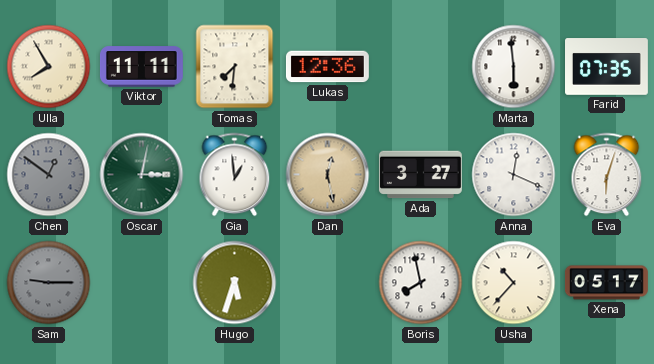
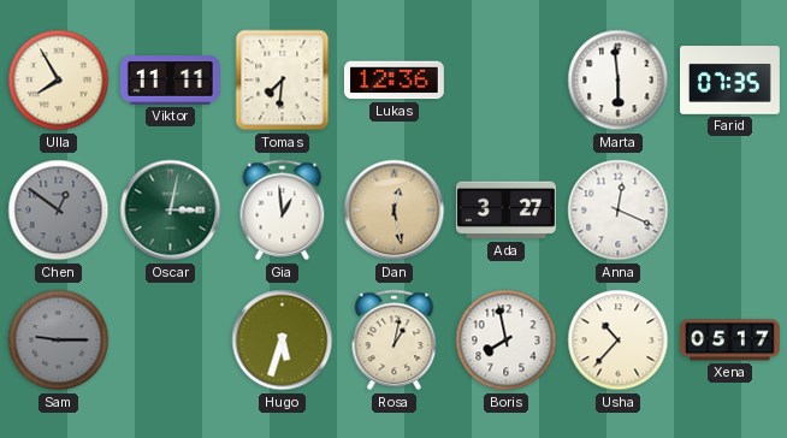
Eva: 6:03 -> none (607, 175)
Rosa: none -> 1:02 (395, 341)
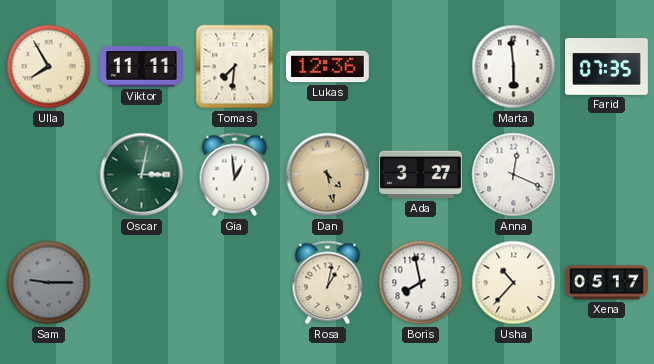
Chen: 12:51 -> none (59, 211)
Dan: 12:28 -> 4:28 (328, 175)
Hugo: 5:33 -> none (283, 341)
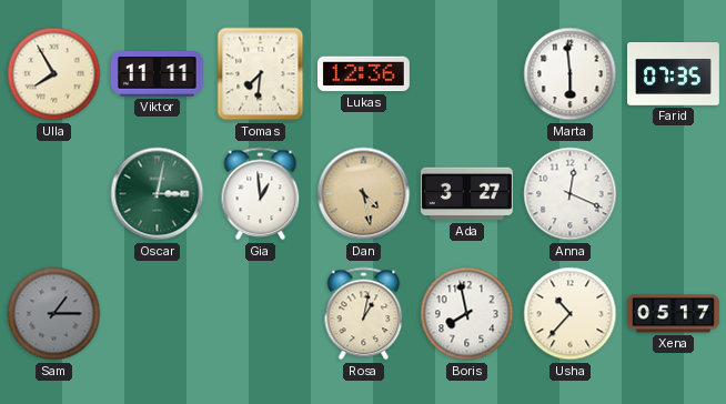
Sam: 9:15 -> 1:15 (54, 314)
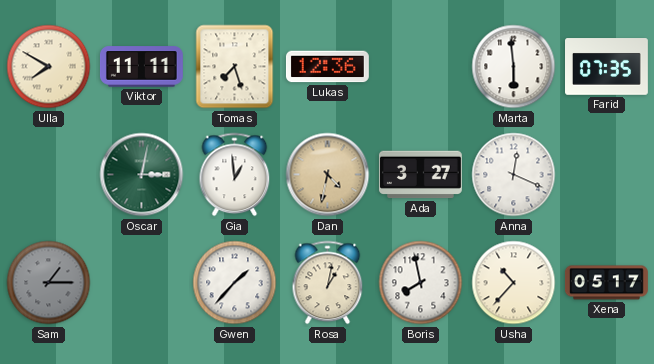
Ulla: 7:55 -> 7:50 (49, 67)
Tomas: 7:31 -> 7:27 (235, 67)
Dan: 4:28 -> 4:32 (328, 175)
Gwen: none -> 1:37 (235, 283)
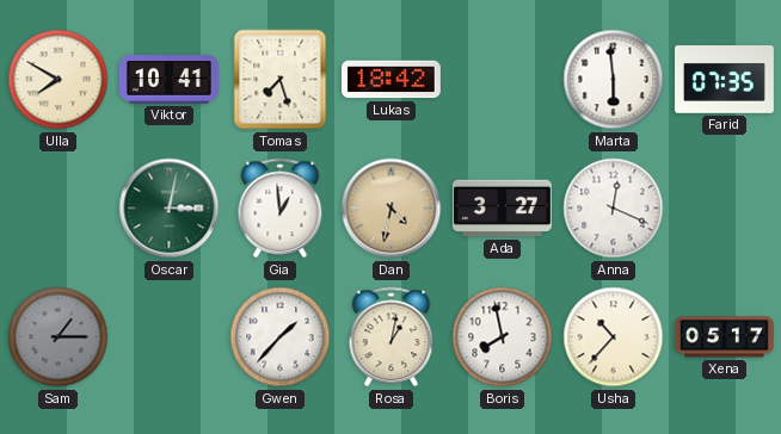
Viktor: 11:11 -> 10:41 (168, 80)
Lukas: 12:36 -> 18:42 (390, 80)
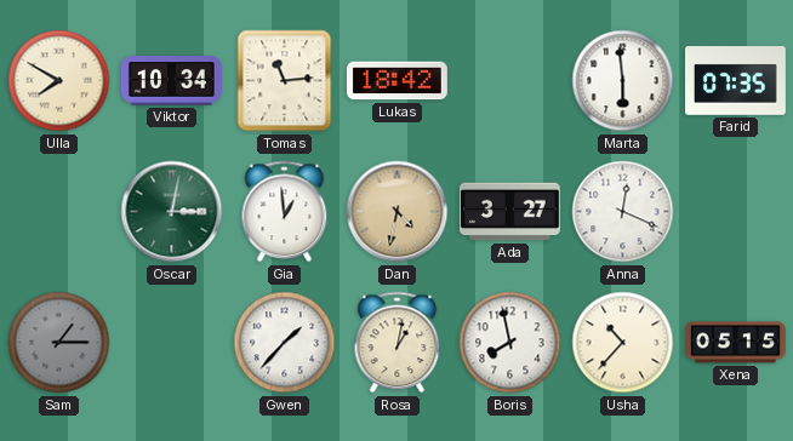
Viktor: 10:41 -> 10:34 (171, 81)
Tomas: 7:27 -> 11:14 (285, 81)
Xena: 05:17 -> 05:15 (736, 343)
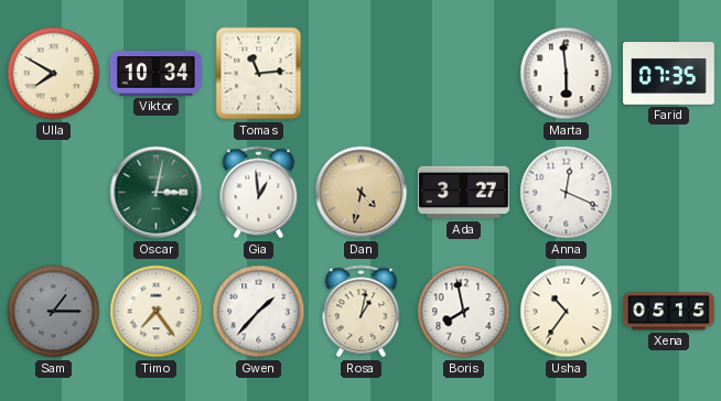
Lukas: 18:42 -> none (396, 81)
Timo: none -> 7:24 (157, 312)
Usha: 10:37 -> 10:36 (567, 312)
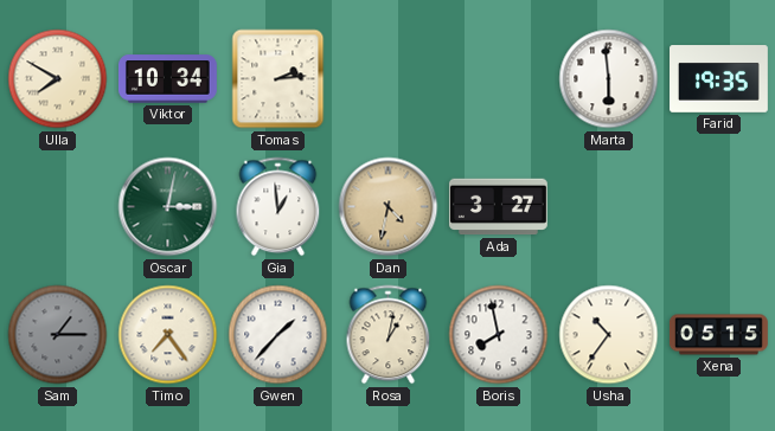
Tomas: 11:14 -> 2:14 (278, 79)
Farid: 07:35 -> 19:35 (719, 79)
Anna: 12:19 -> none (567, 193)
